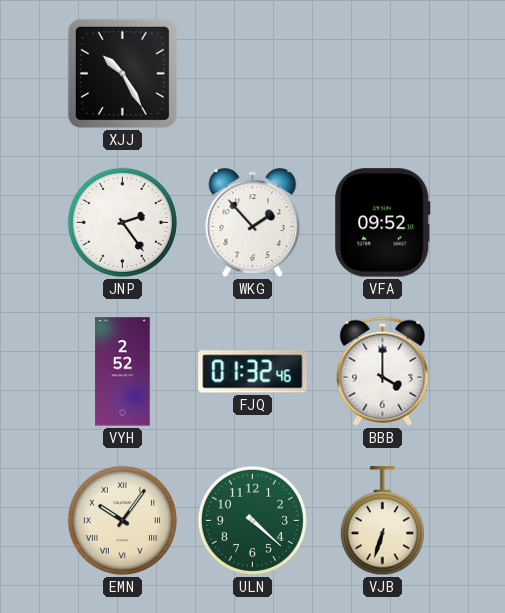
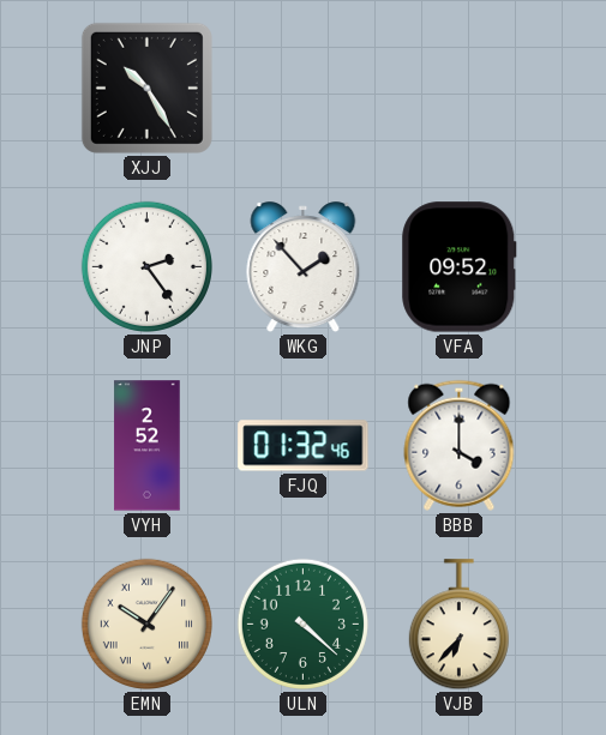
VJB: 6:33 -> 6:37 (458, 625)
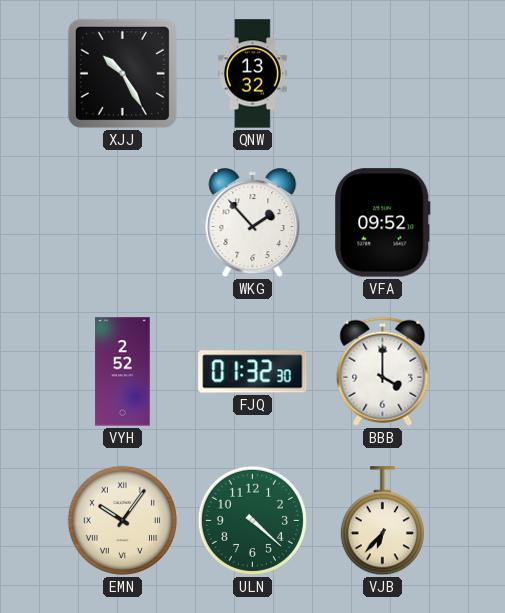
QNW: none -> 13:32 (253, 74)
JNP: 2:24 -> none (146, 266)
FJQ: 01:32:46 -> 01:32:30 (253, 372)
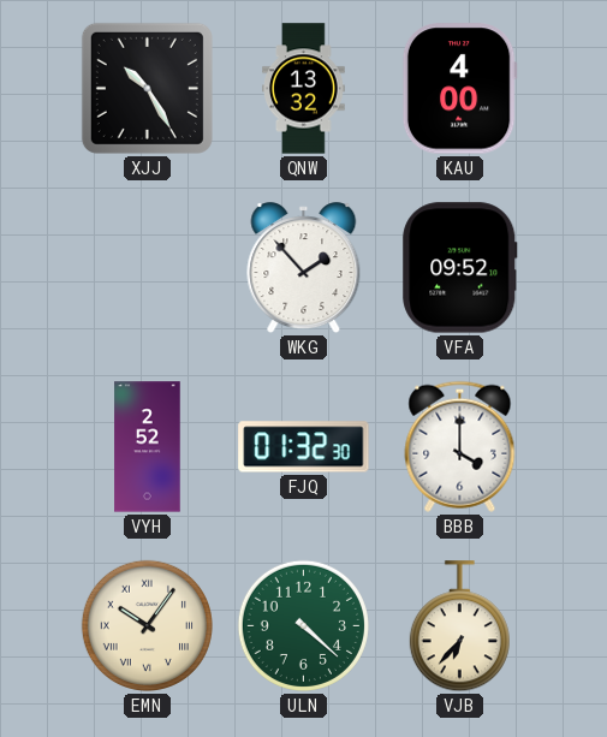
KAU: none -> 4:00 (459, 89)
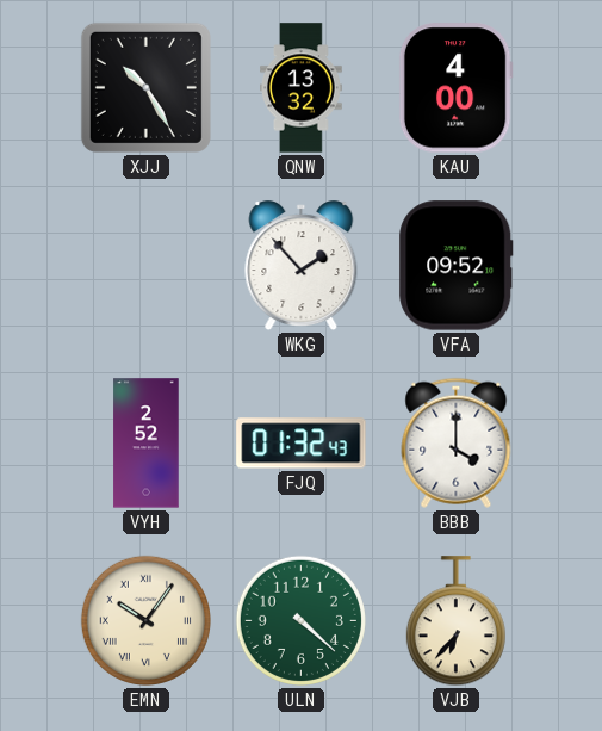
FJQ: 01:32:30 -> 01:32:43 (302, 444)
